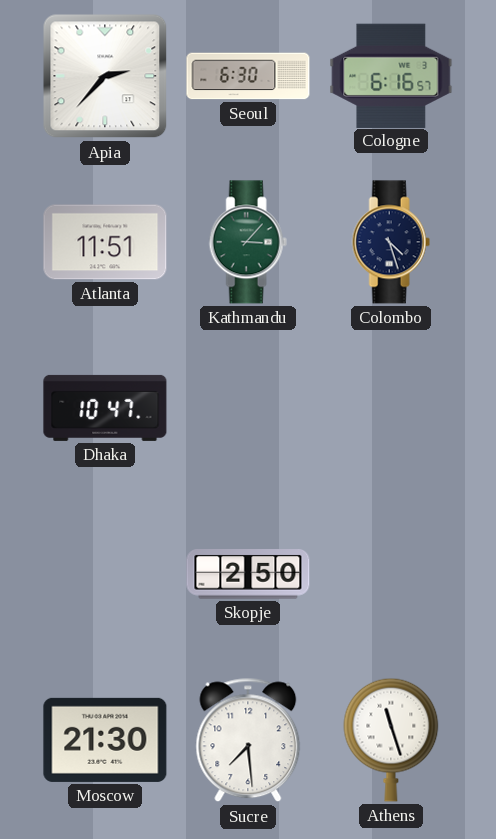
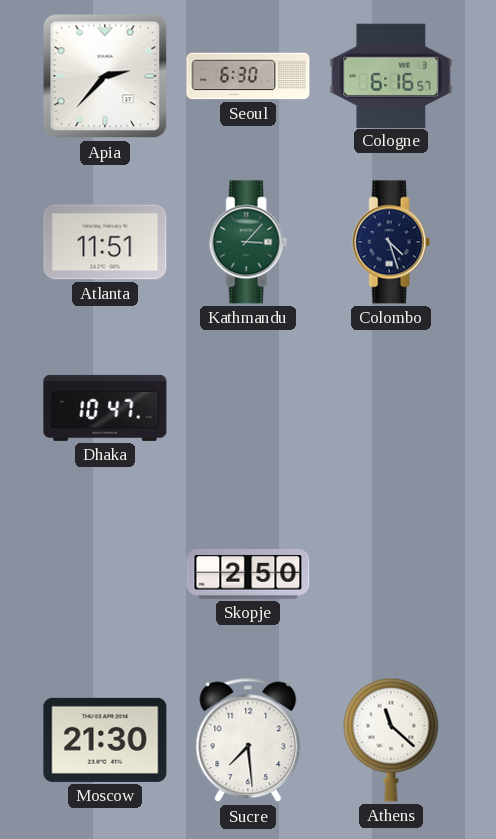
Athens: 11:27 -> 11:22 (391, 740)
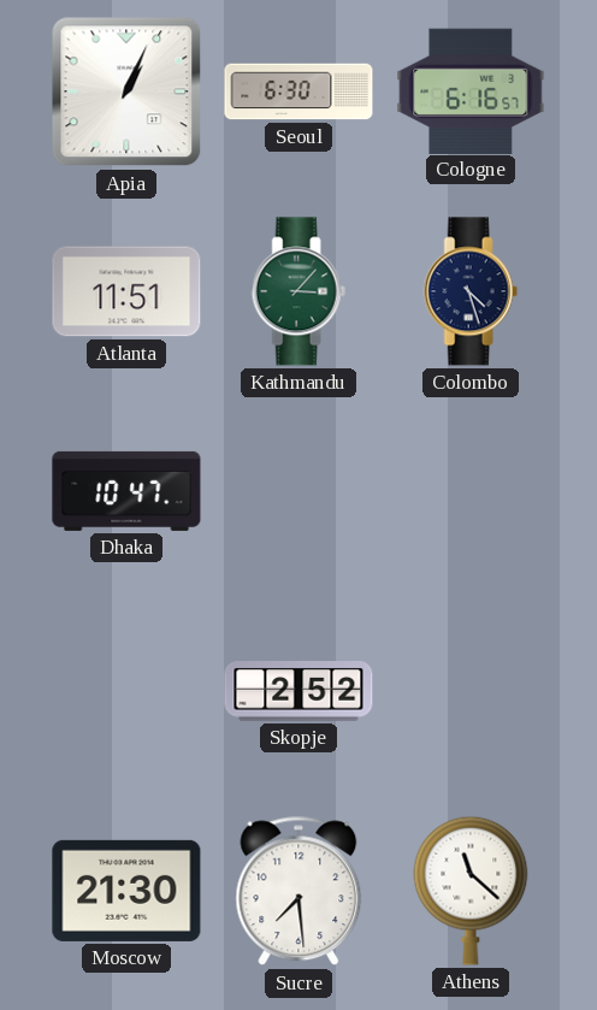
Apia: 2:37 -> 1:04 (126, 91)
Skopje: 2:50 -> 2:52 (298, 692)
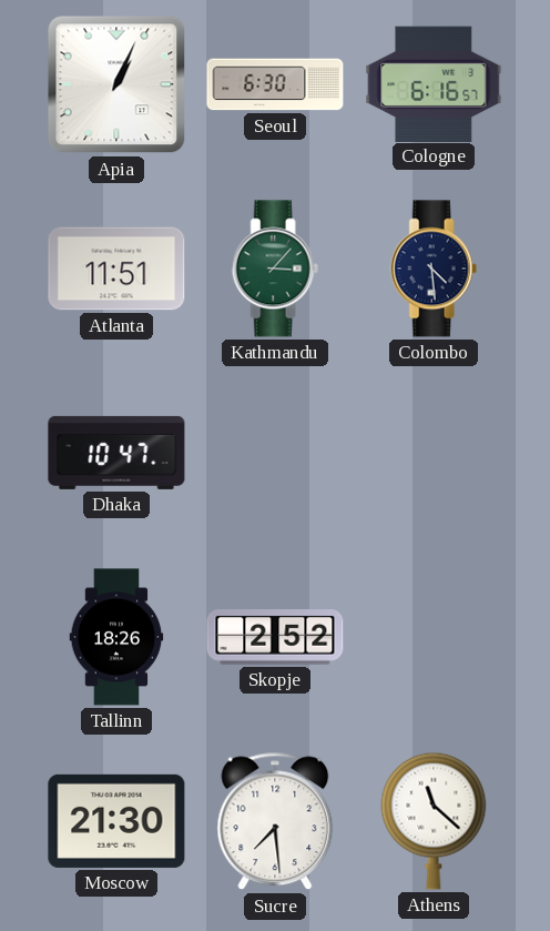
Colombo: 4:27 -> 4:29 (434, 269)
Tallinn: none -> 18:26 (116, 637)
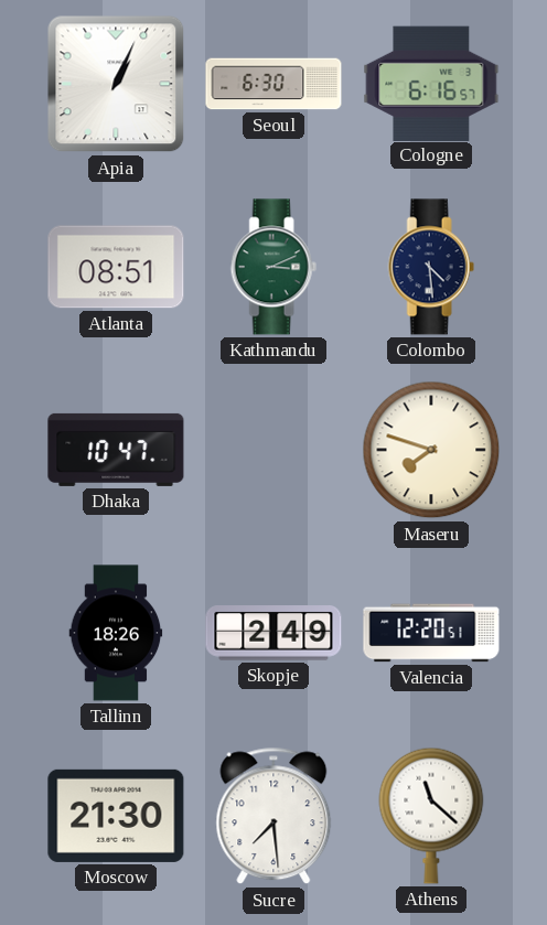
Atlanta: 11:51 -> 08:51 (116, 267)
Kathmandu: 3:07 -> 3:11 (273, 267)
Maseru: none -> 7:48 (431, 450)
Skopje: 2:52 -> 2:49 (273, 634)
Valencia: none -> 12:20 (431, 633)
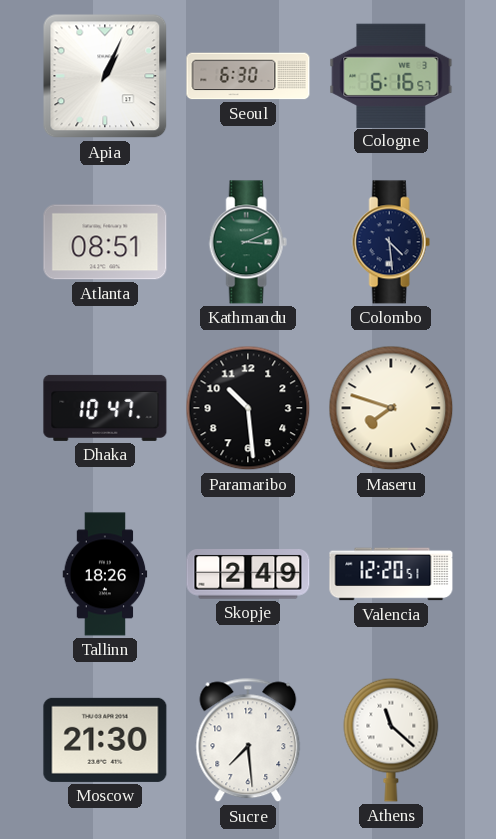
Paramaribo: none -> 10:29 (248, 408)
